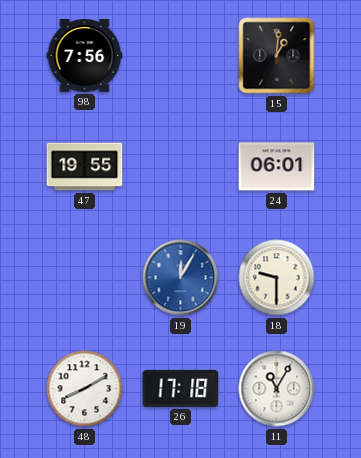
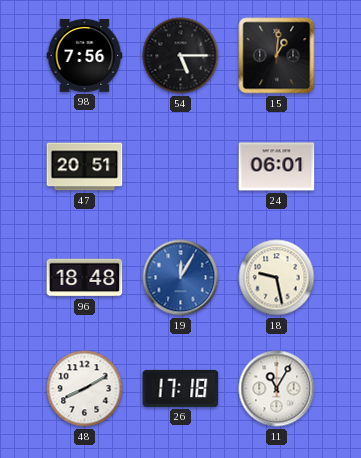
54: none -> 5:15 (181, 56)
47: 19:55 -> 20:51 (85, 167)
96: none -> 18:48 (85, 278)
18: 9:30 -> 9:28 (277, 278)
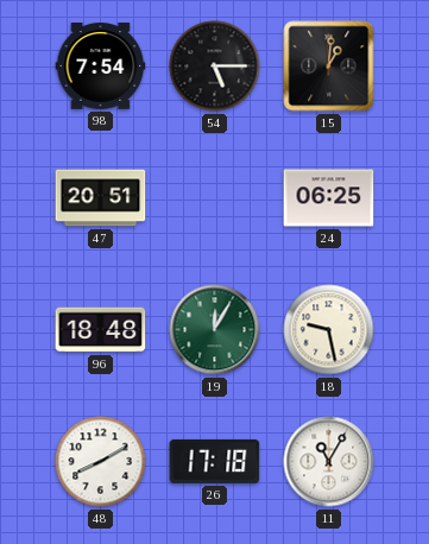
98: 7:56 -> 7:54 (101, 67)
24: 06:01 -> 06:25 (329, 198)
19 dial: blue -> green (215, 330)
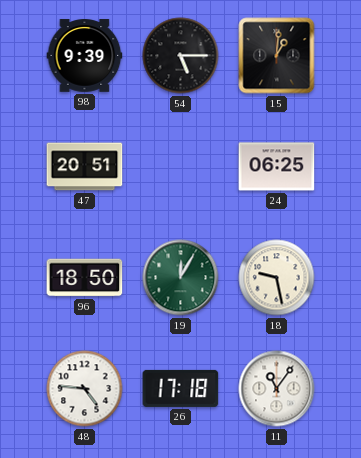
98: 7:54 -> 9:39 (85, 56)
96: 18:48 -> 18:50 (85, 278)
48: 8:10 -> 4:46 (85, 389)
11: 11:05 -> 11:06 (277, 389)
